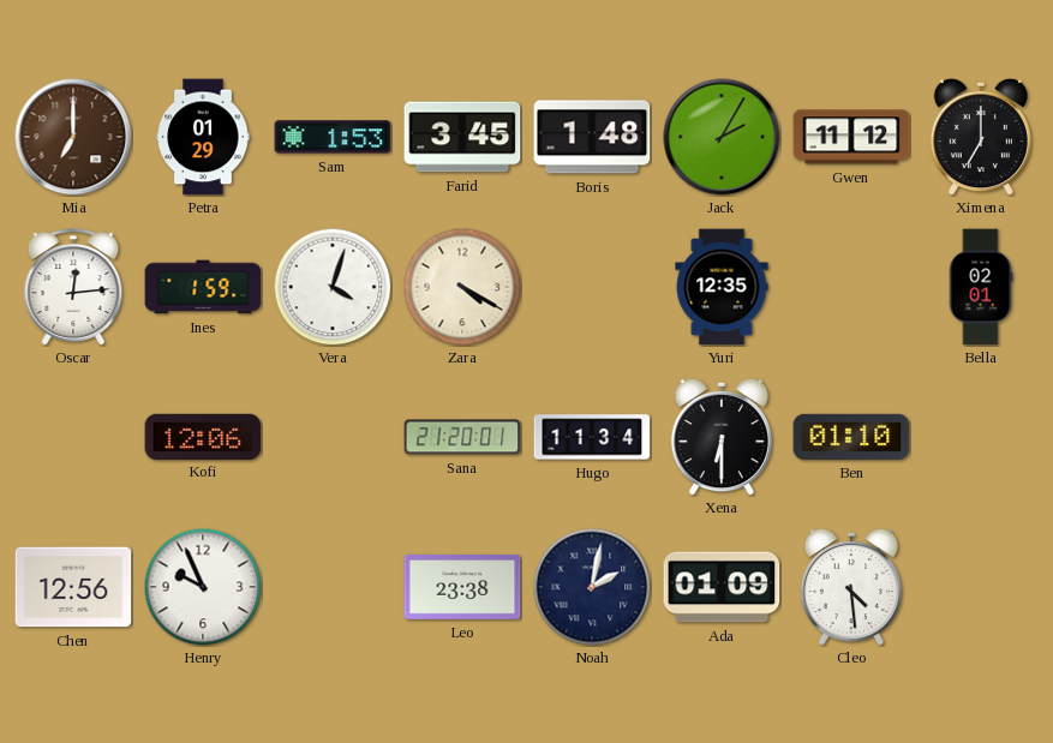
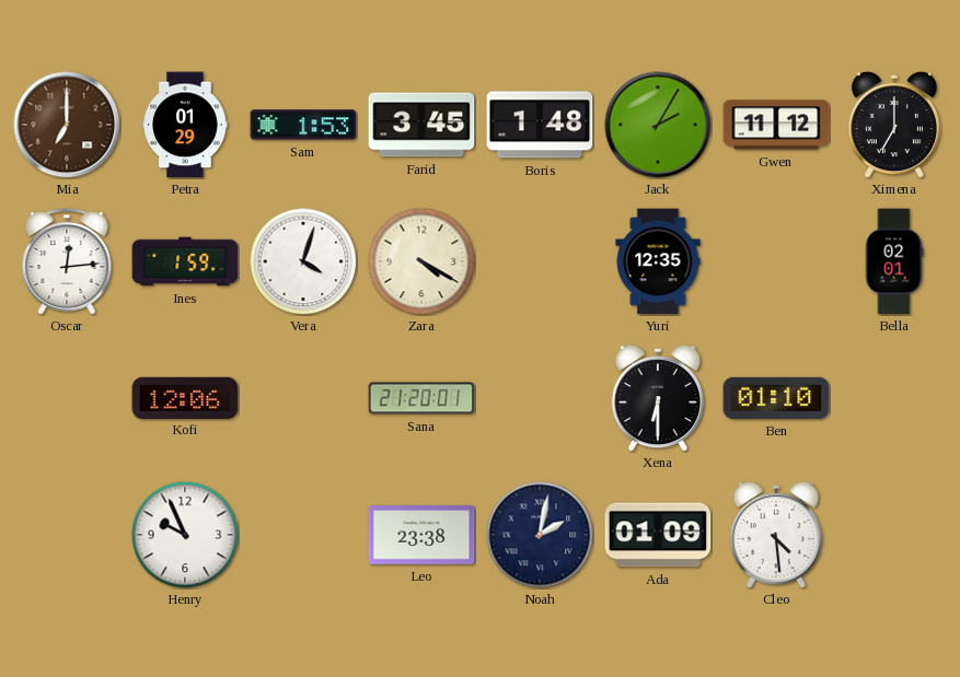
Hugo: 11:34 -> none (592, 437)
Chen: 12:56 -> none (73, 587)
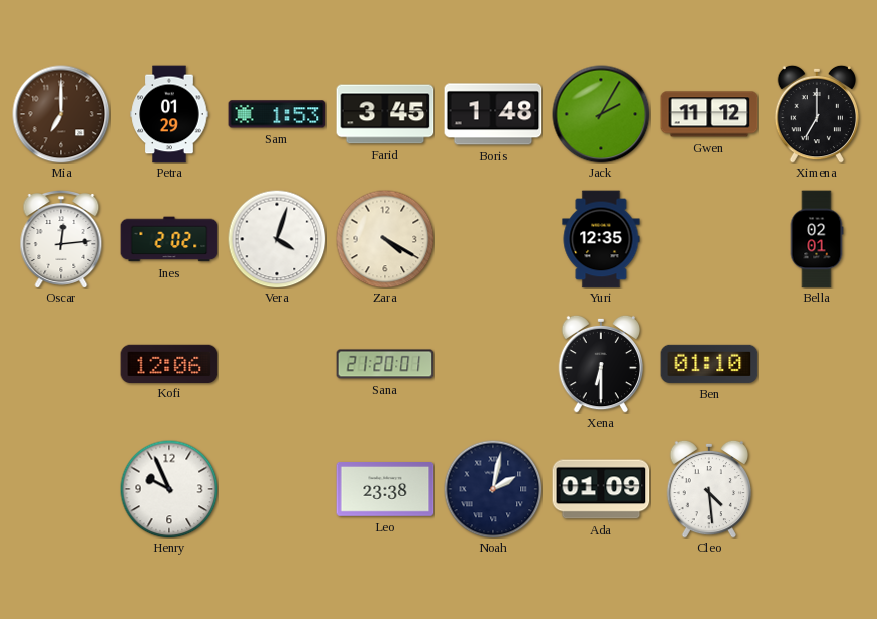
Ines: 1:59 -> 2:02 (169, 239)
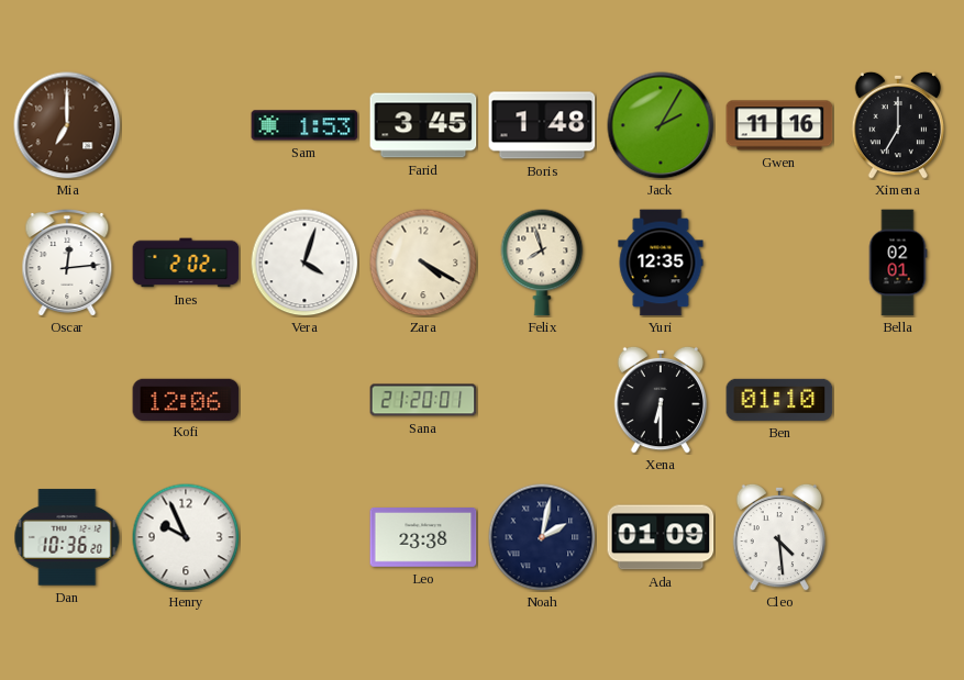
Petra: 01:29 -> none (169, 114)
Gwen: 11:12 -> 11:16 (779, 125)
Felix: none -> 7:57 (542, 263)
Dan: none -> 10:36 (67, 537)
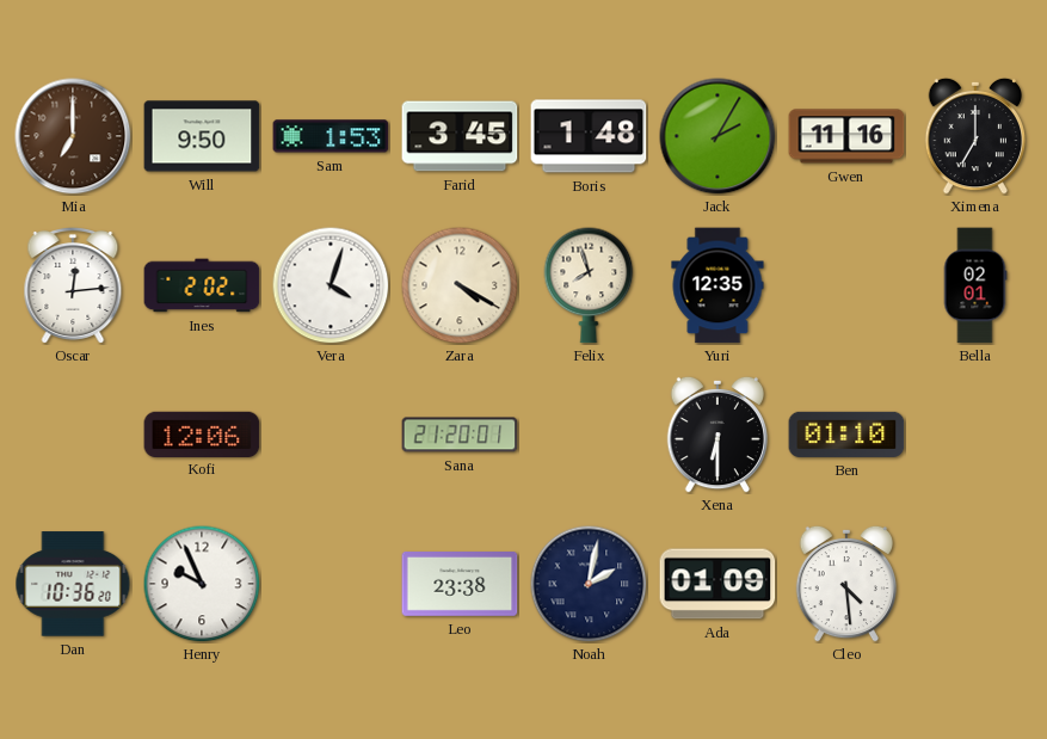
Will: none -> 9:50 (202, 136)
